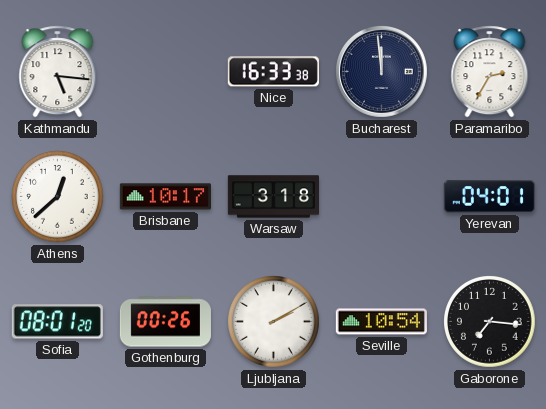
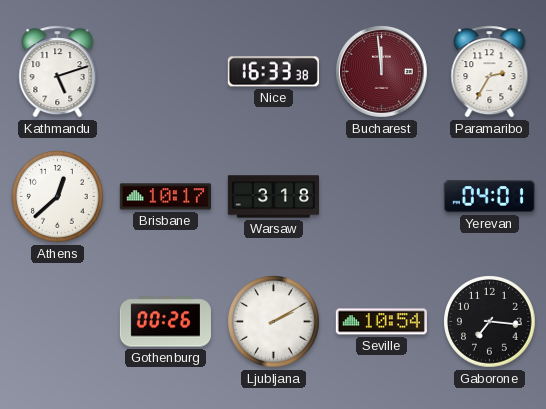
Kathmandu: 5:16 -> 5:12 (58, 72)
Bucharest dial: navy -> burgundy (381, 71)
Sofia: 08:01 -> none (57, 322)
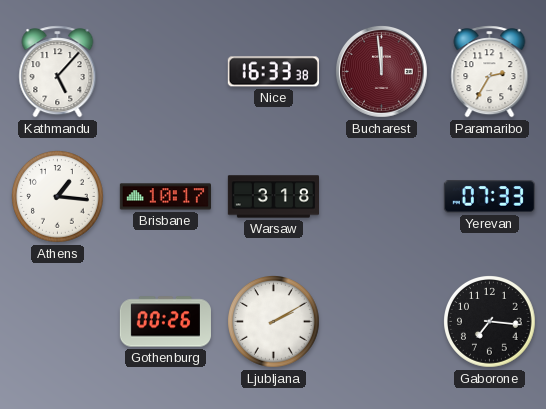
Kathmandu: 5:12 -> 5:07 (58, 72)
Athens: 12:38 -> 1:16 (58, 197)
Yerevan: 04:01 -> 07:33 (489, 197)
Seville: 10:54 -> none (381, 322)
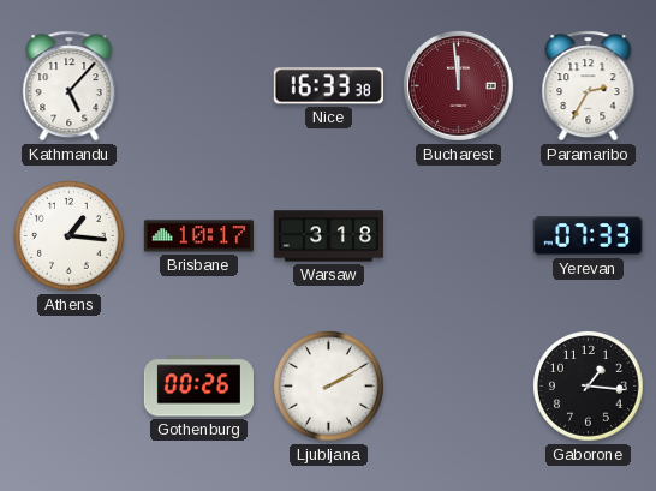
Gaborone: 7:16 -> 1:16 (589, 387)
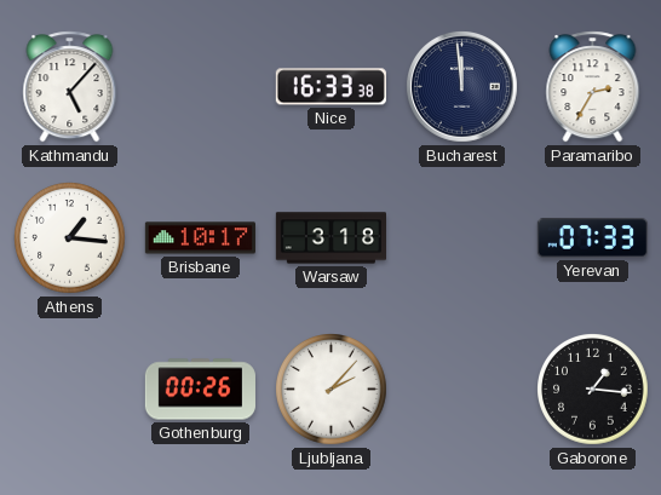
Bucharest dial: burgundy -> navy (461, 86)
Ljubljana: 2:10 -> 2:07 (332, 390)
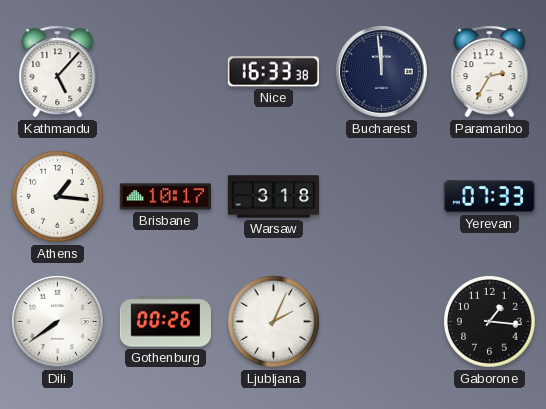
Dili: none -> 7:39 (57, 321)
Ljubljana: 2:07 -> 2:04 (274, 322)
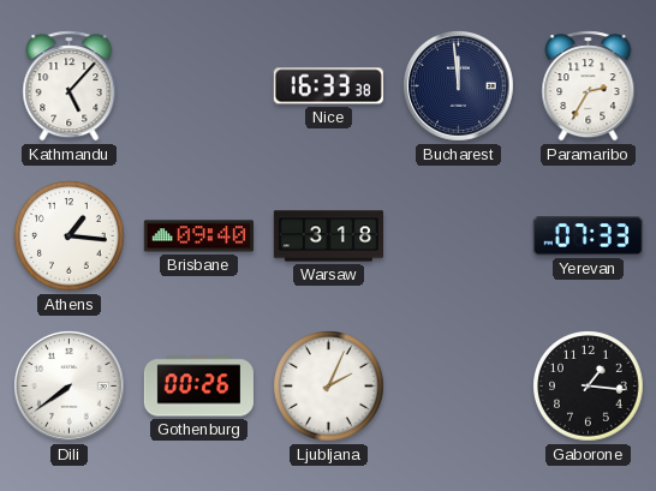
Brisbane: 10:17 -> 09:40 (198, 236)
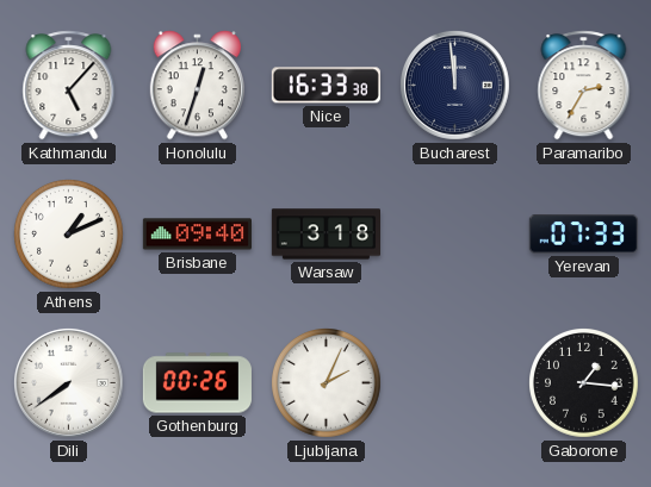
Honolulu: none -> 12:33 (197, 86)
Athens: 1:16 -> 1:11 (69, 235)
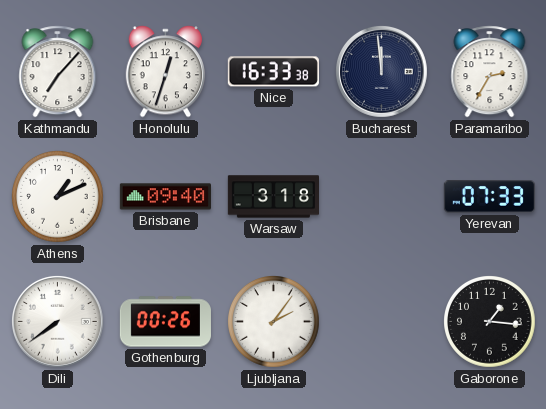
Kathmandu: 5:07 -> 7:07 (58, 72)
Ljubljana: 2:04 -> 2:06 (274, 322)
